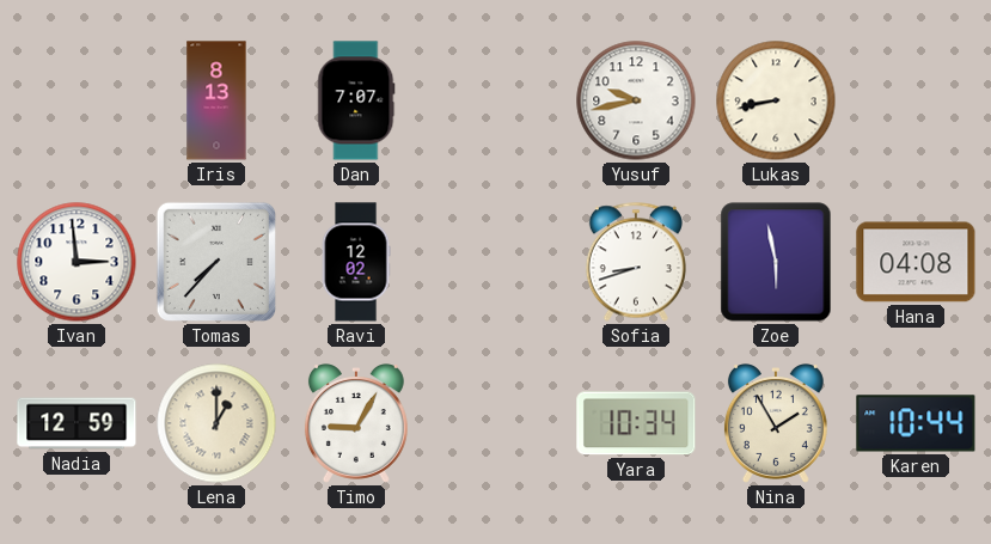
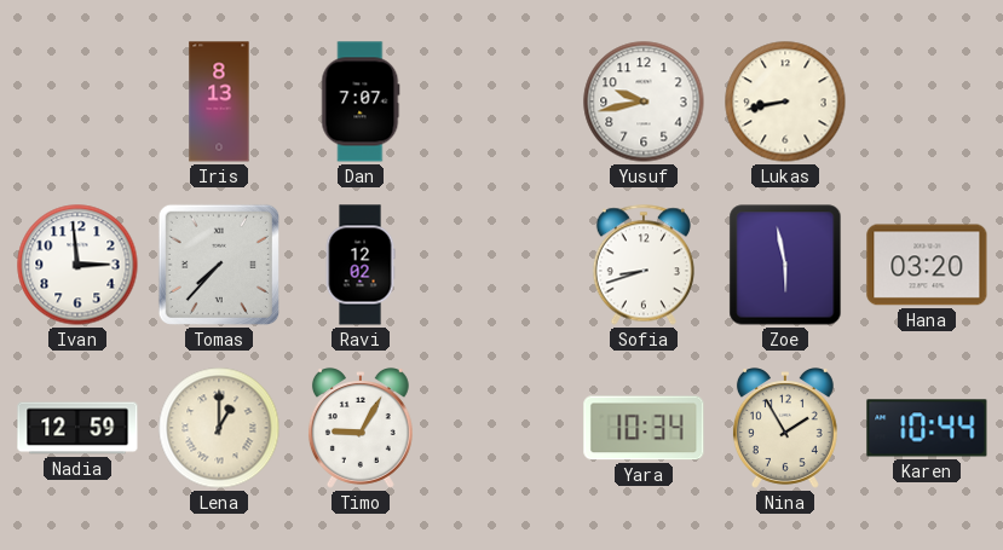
Hana: 04:08 -> 03:20 (927, 265)
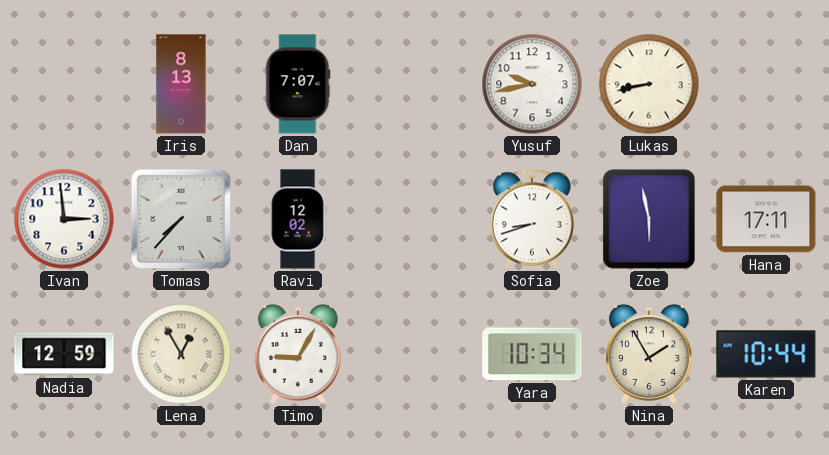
Hana: 03:20 -> 17:11 (766, 219)
Lena: 1:00 -> 12:55 (181, 354)
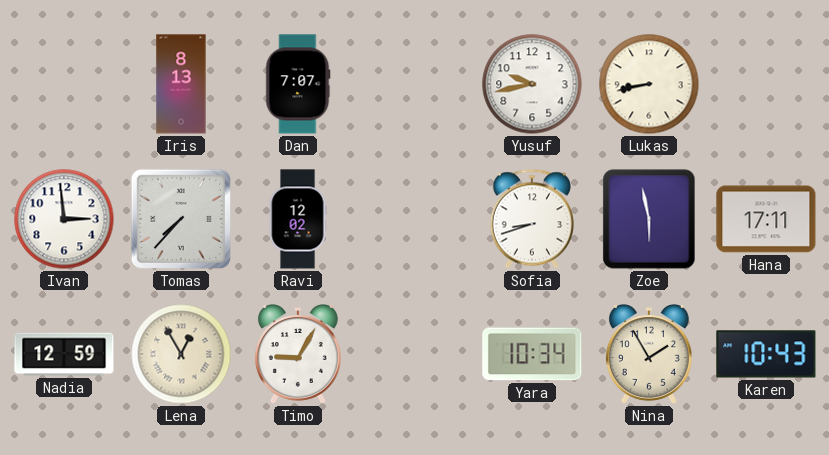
Karen: 10:44 -> 10:43 (766, 354)
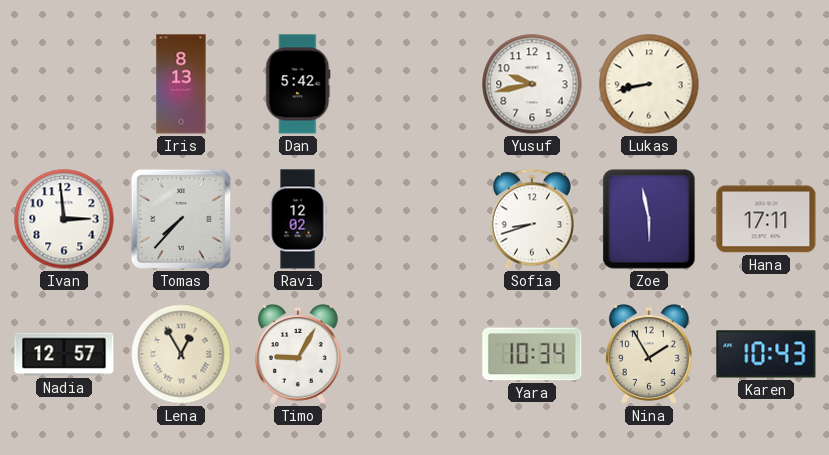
Dan: 7:07 -> 5:42 (298, 84)
Nadia: 12:59 -> 12:57 (64, 354)
